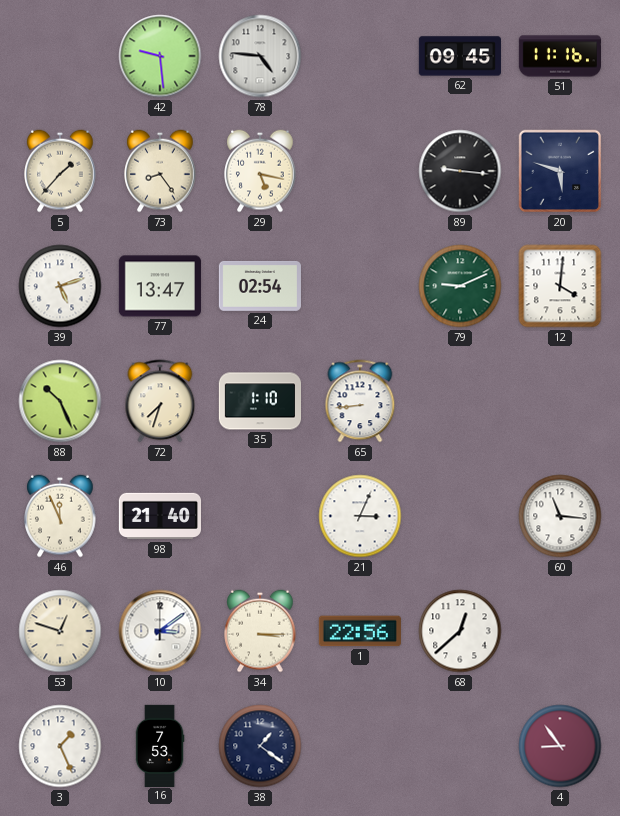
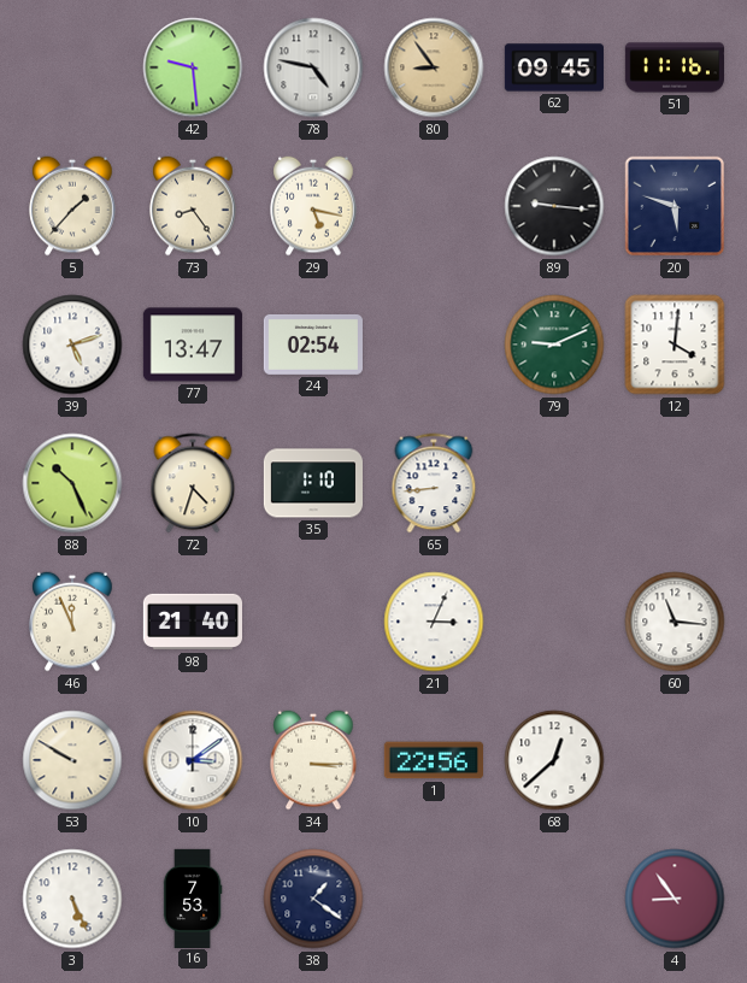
78: 4:46 -> 4:47 (313, 67)
80: none -> 8:54 (434, 67)
72: 7:33 -> 4:33 (193, 483)
53: 12:48 -> 9:50 (72, 760)
3: 1:26 -> 5:26 (72, 899)
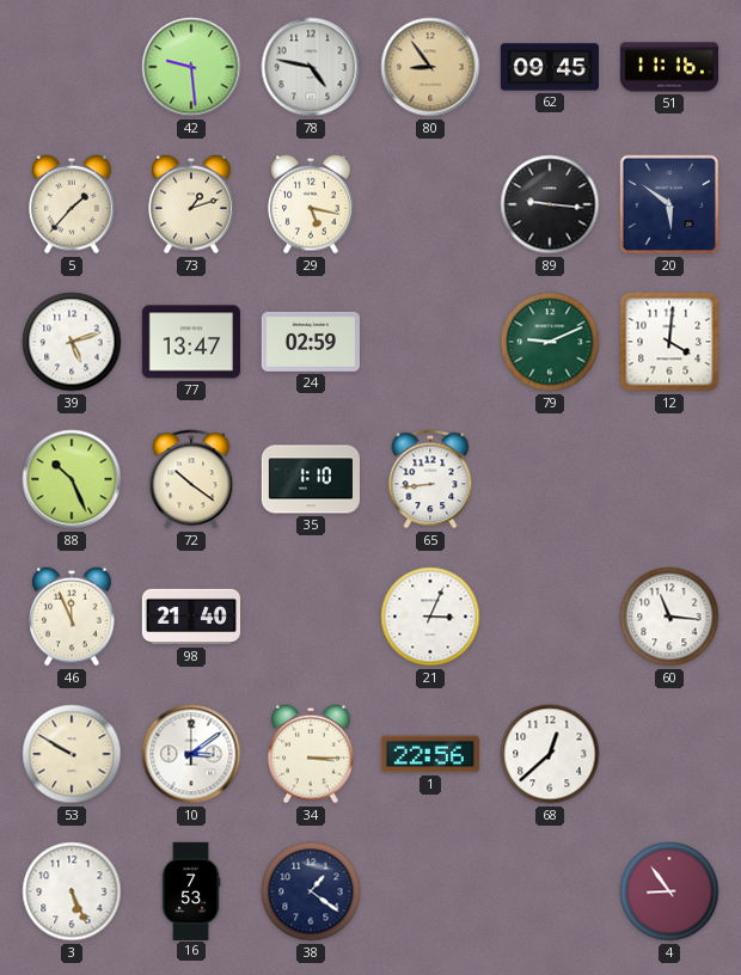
73: 8:24 -> 1:12 (191, 204)
20: 5:48 -> 5:51 (669, 204)
24: 02:54 -> 02:59 (311, 342)
72: 4:33 -> 10:21 (191, 479)
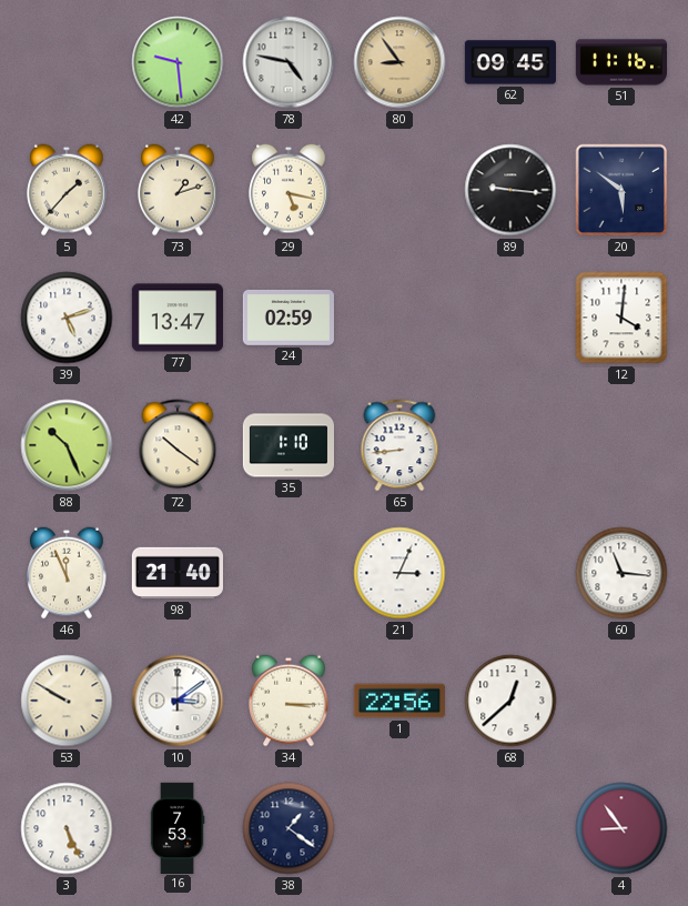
79: 9:11 -> none (550, 342)
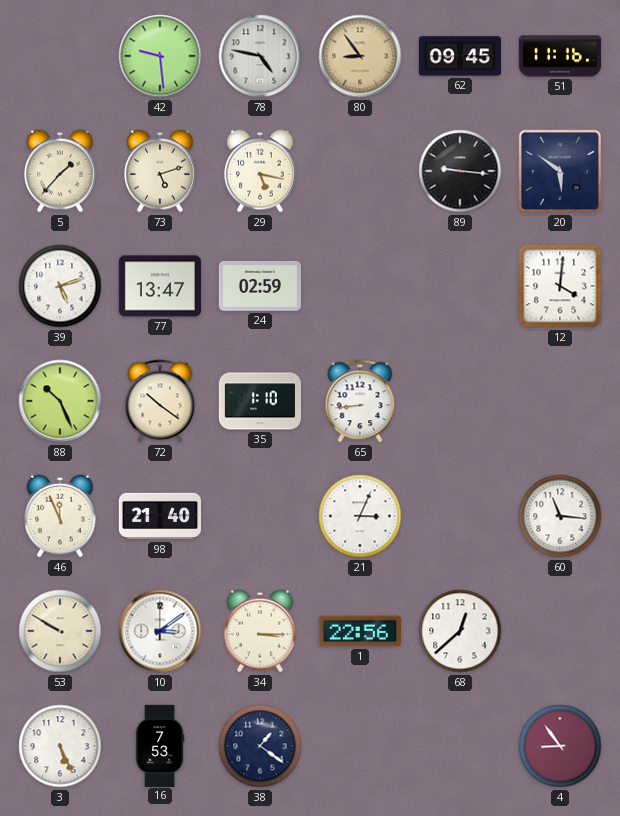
73: 1:12 -> 5:12 (160, 171)
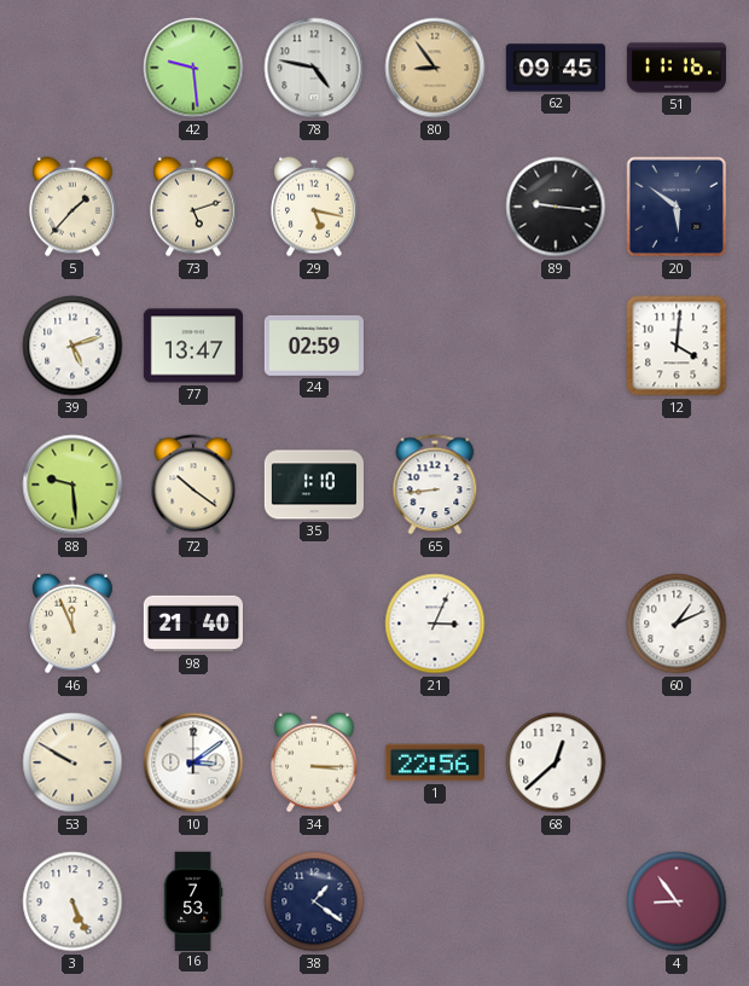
88: 10:26 -> 9:29 (72, 485)
60: 11:16 -> 1:11 (677, 623)
